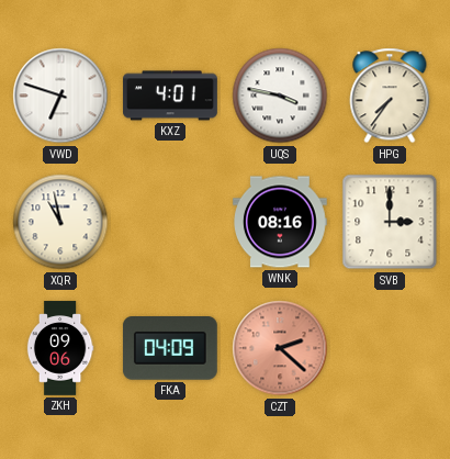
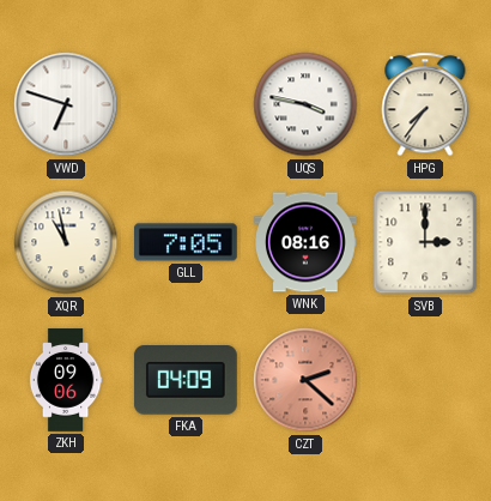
KXZ: 4:01 -> none (170, 96)
GLL: none -> 7:05 (187, 242)
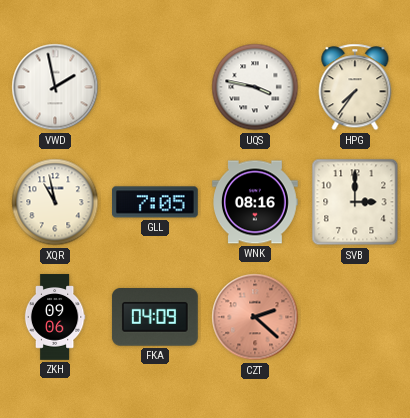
VWD: 6:48 -> 1:58 (55, 87)
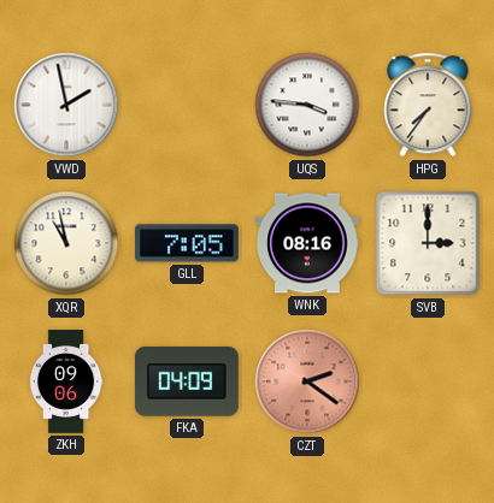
UQS: 3:47 -> 3:46 (307, 105)
CZT: 2:22 -> 2:21 (307, 381)
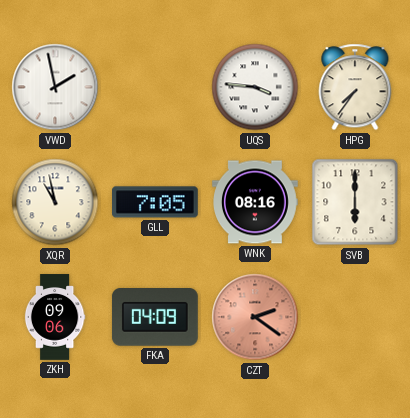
SVB: 3:00 -> 6:00 (355, 202)
